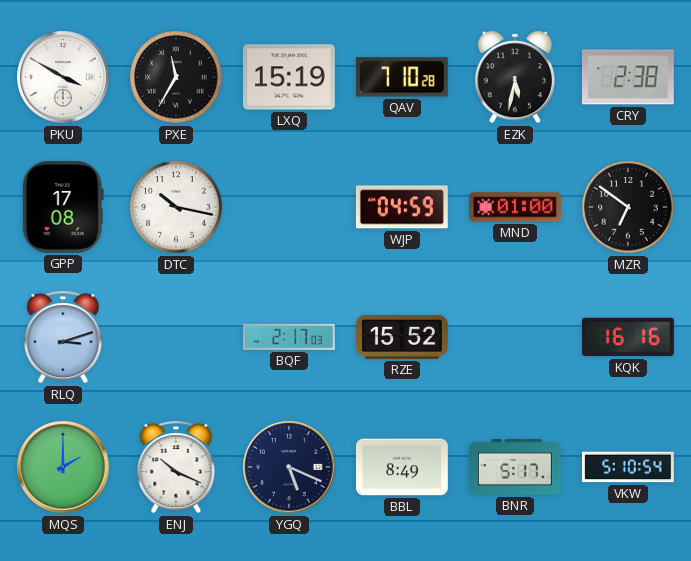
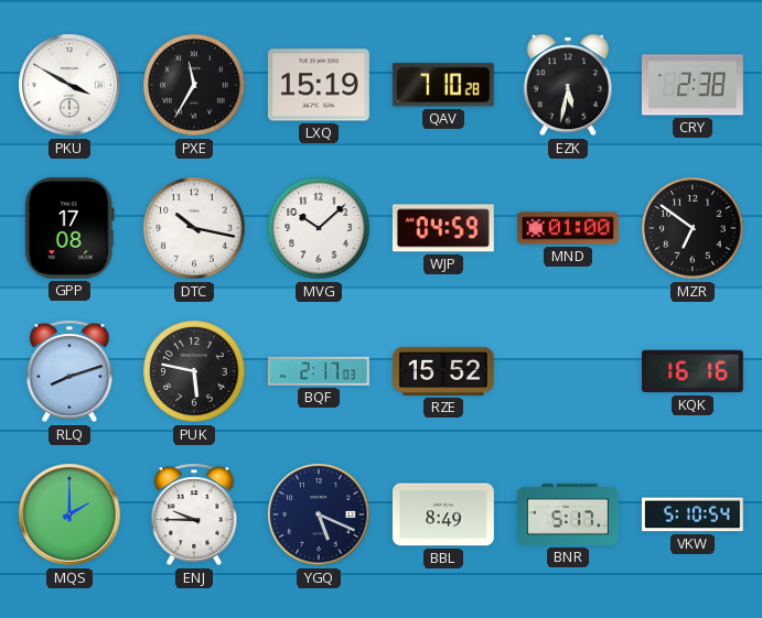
MVG: none -> 10:08 (319, 228)
RLQ: 3:12 -> 8:12 (69, 371)
PUK: none -> 5:47 (194, 371)
ENJ: 10:19 -> 9:45 (194, 514)
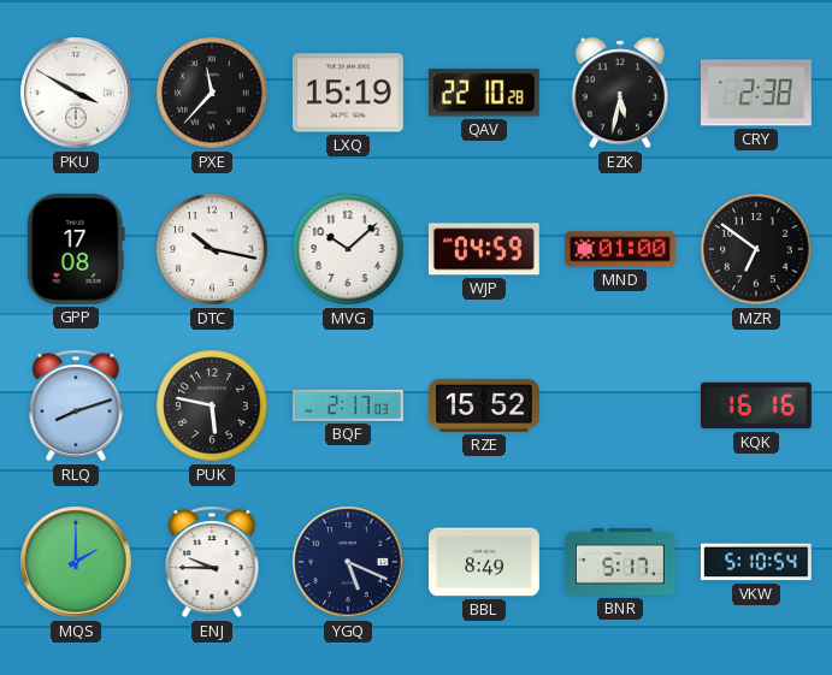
PXE: 11:35 -> 11:37 (212, 93)
QAV: 7:10 -> 22:10 (484, 93)
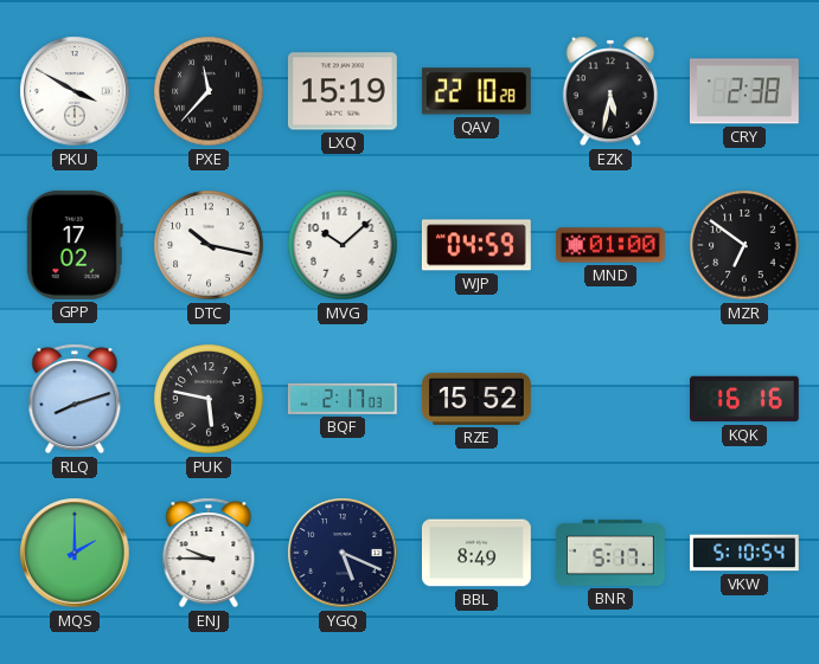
GPP: 17:08 -> 17:02 (75, 245)
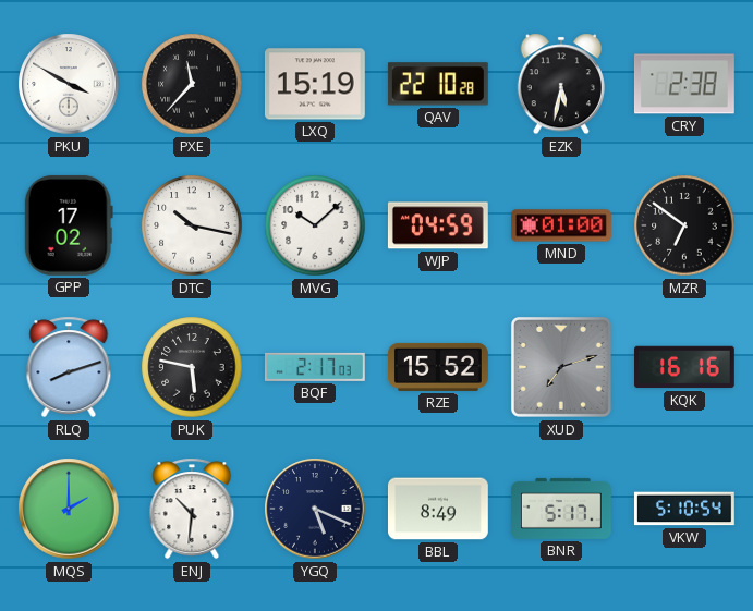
XUD: none -> 7:12 (561, 367)
ENJ: 9:45 -> 10:31 (192, 509)
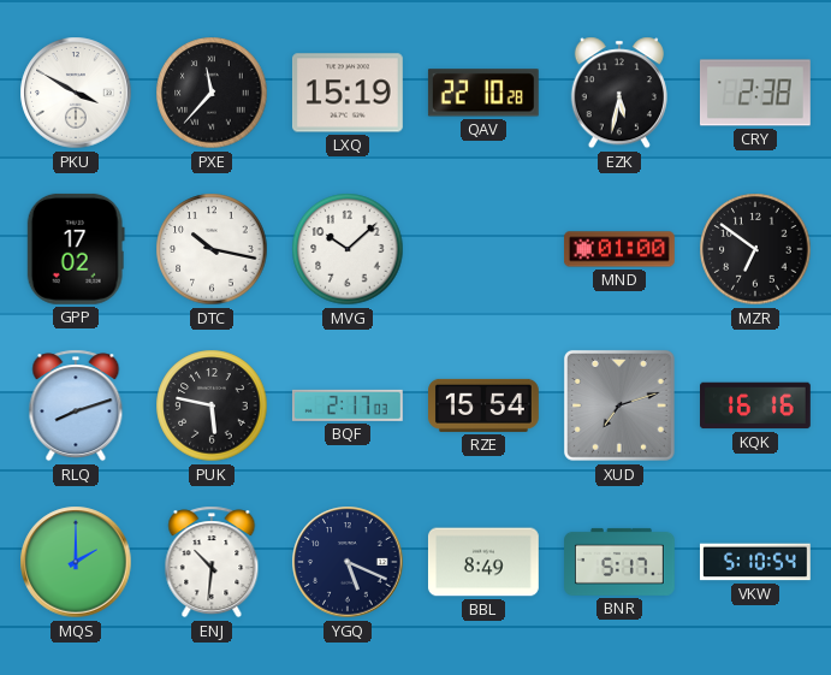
WJP: 04:59 -> none (438, 225)
RZE: 15:52 -> 15:54 (485, 405)
